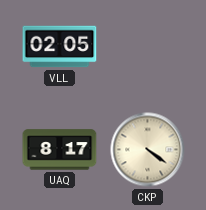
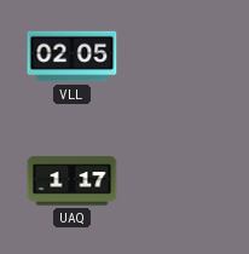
UAQ: 8:17 -> 1:17 (73, 181)
CKP: 4:21 -> none (148, 150)
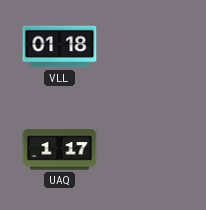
VLL: 02:05 -> 01:18 (60, 47)
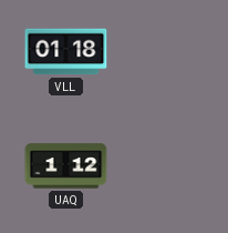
UAQ: 1:17 -> 1:12 (66, 166)
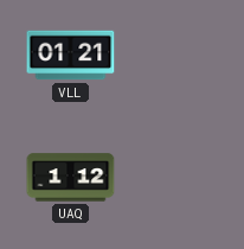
VLL: 01:18 -> 01:21 (71, 56)
